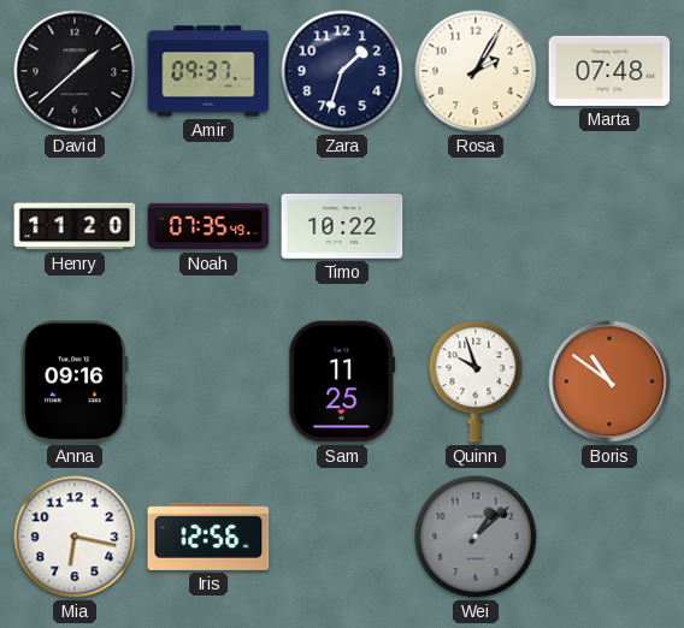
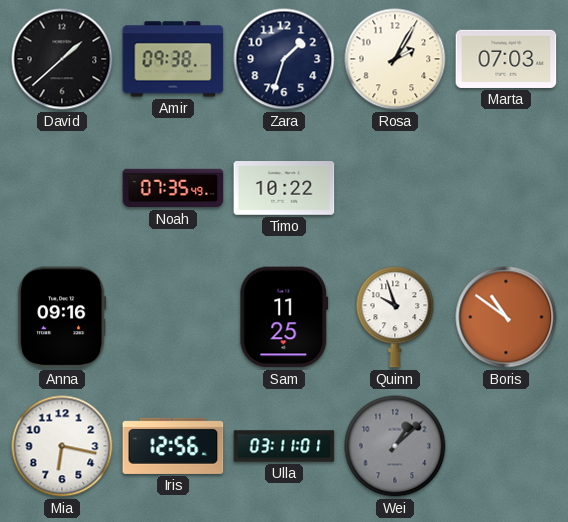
Amir: 09:37 -> 09:38 (173, 59)
Marta: 07:48 -> 07:03 (506, 59)
Henry: 11:20 -> none (75, 226)
Ulla: none -> 03:11 (284, 446)
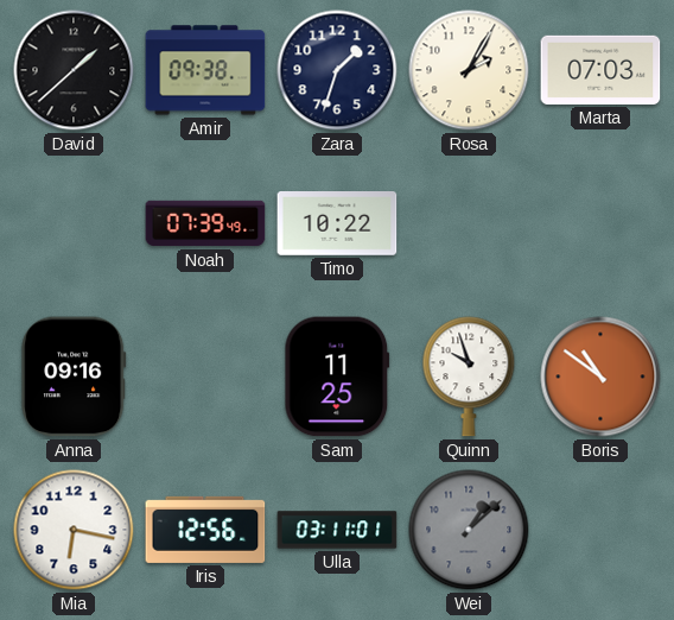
Noah: 07:35 -> 07:39 (205, 223)
